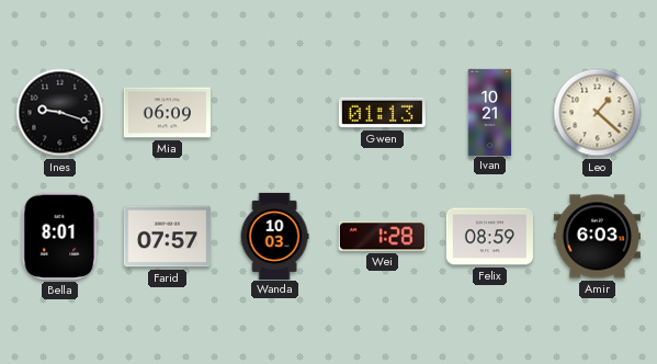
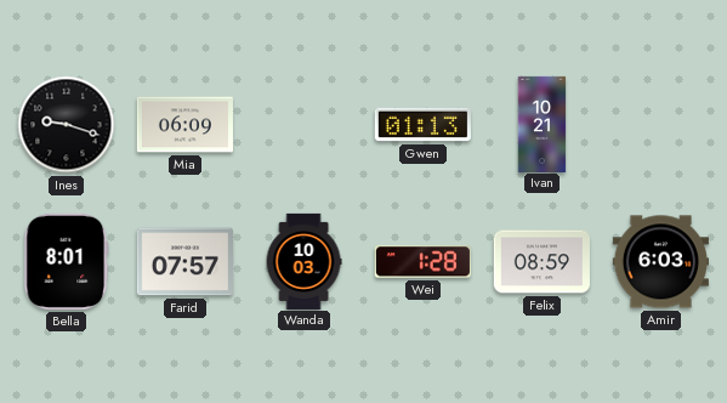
Leo: 1:22 -> none (598, 113)
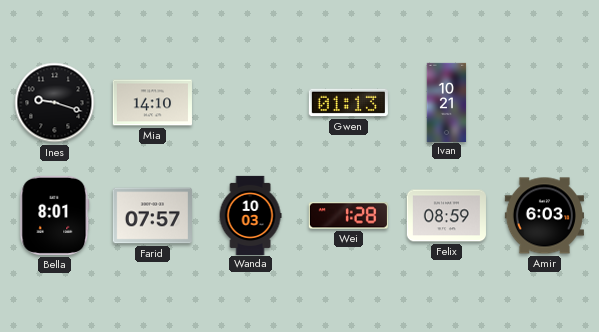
Mia: 06:09 -> 14:10 (152, 103)
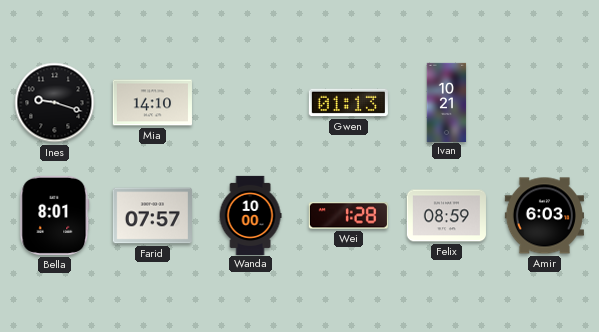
Wanda: 10:03 -> 10:00 (250, 215)
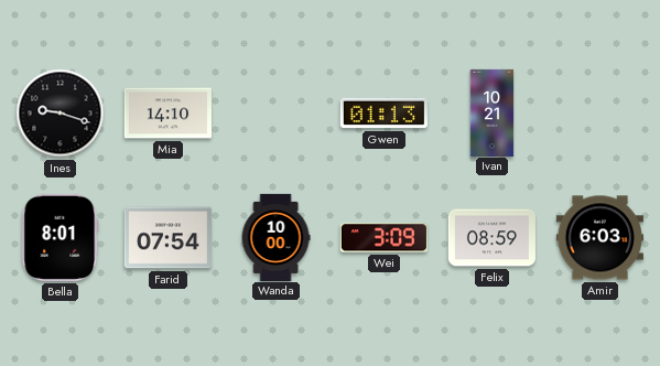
Farid: 07:57 -> 07:54 (167, 238)
Wei: 1:28 -> 3:09 (383, 238)
